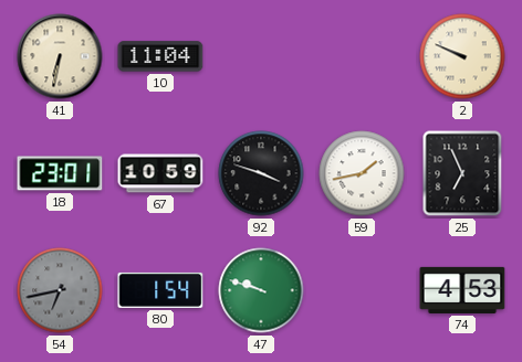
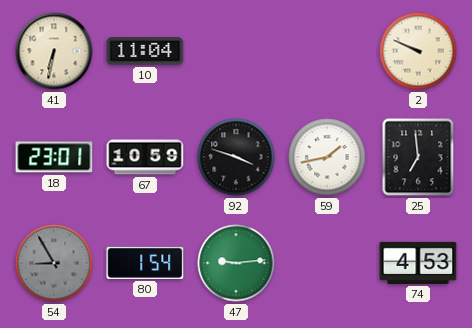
25: 6:56 -> 6:59 (418, 157)
54: 6:43 -> 8:55 (54, 263)
47: 9:48 -> 9:14 (236, 263)
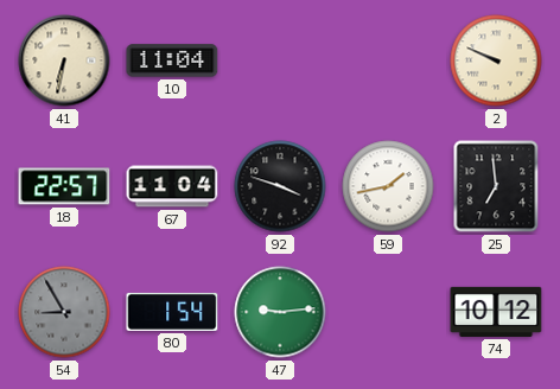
18: 23:01 -> 22:57 (64, 186)
67: 10:59 -> 11:04 (172, 186)
74: 4:53 -> 10:12 (496, 312)
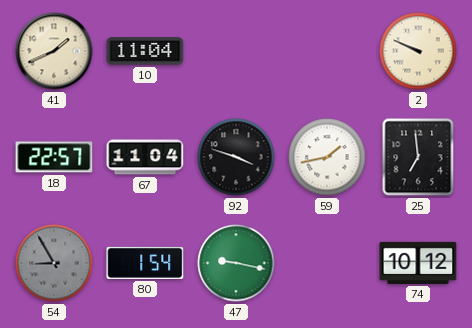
41: 6:32 -> 1:41 (54, 51)
47: 9:14 -> 9:17 (236, 263)
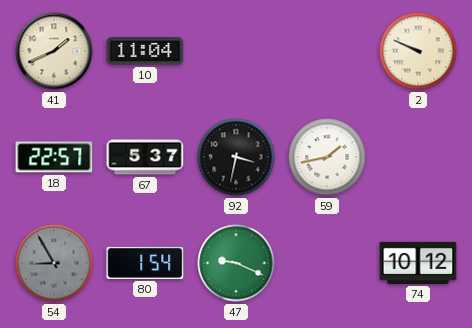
67: 11:04 -> 5:37 (145, 157)
92: 3:48 -> 3:32 (236, 157)
25: 6:59 -> none (418, 157)
47: 9:17 -> 9:19 (236, 263)
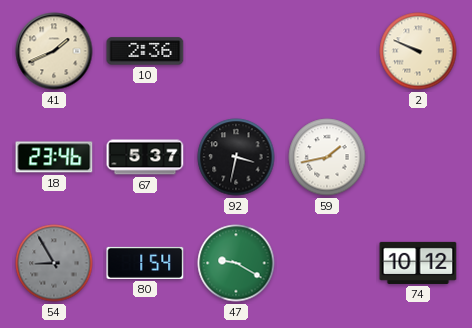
10: 11:04 -> 2:36 (145, 51)
18: 22:57 -> 23:46 (54, 157)
47: 9:19 -> 9:20 (236, 263)
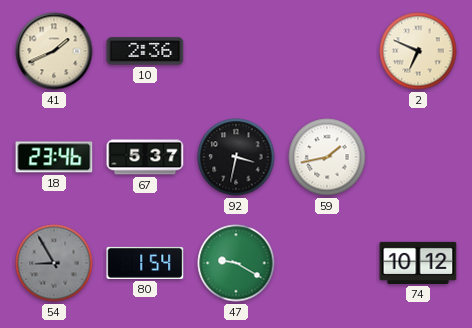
2: 9:49 -> 6:49 (418, 51)
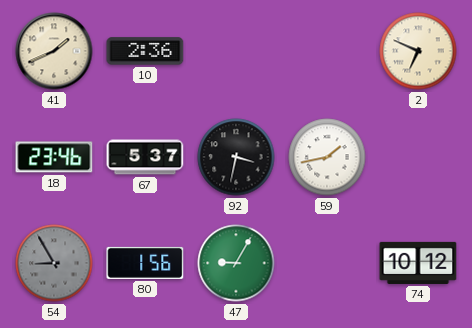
80: 1:54 -> 1:56 (145, 263)
47: 9:20 -> 9:05 (236, 263)
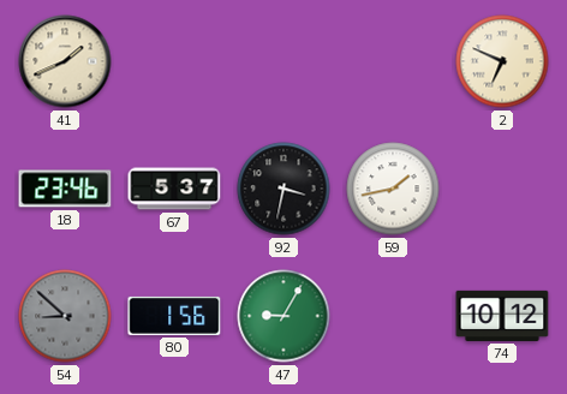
10: 2:36 -> none (145, 51)
54: 8:55 -> 8:52 (65, 316)
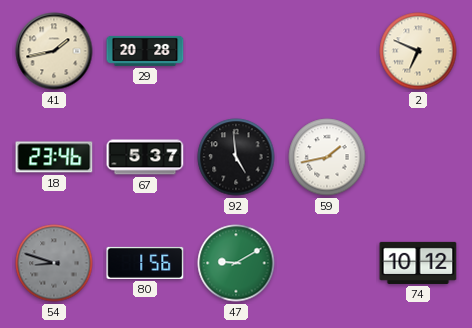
41: 1:41 -> 1:43 (54, 51)
29: none -> 20:28 (145, 51)
92: 3:32 -> 4:59 (236, 157)
54: 8:52 -> 8:48 (54, 263)
47: 9:05 -> 9:10 (236, 263)
